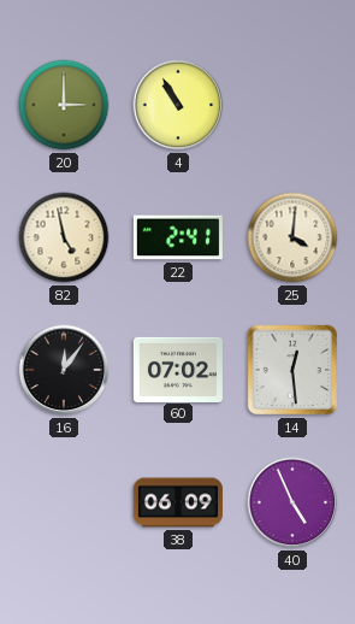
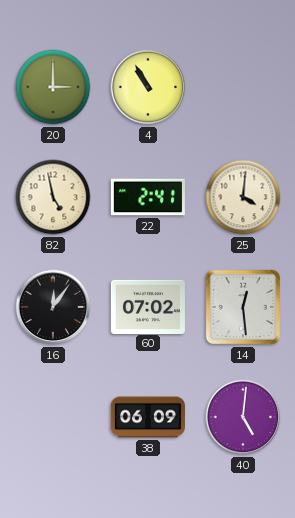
40: 4:56 -> 5:01 (243, 417)
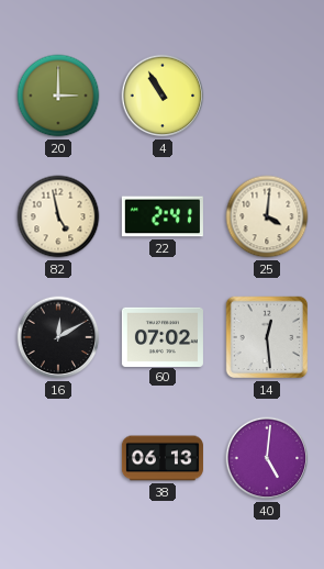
16: 12:06 -> 12:10 (58, 337)
38: 06:09 -> 06:13 (163, 458)
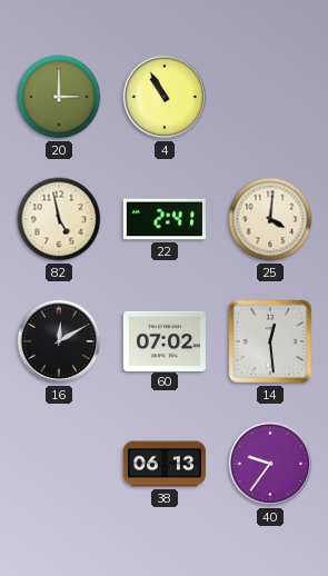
40: 5:01 -> 9:36 (270, 464)
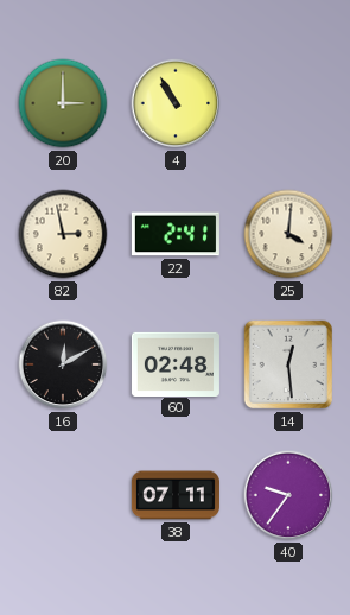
82: 4:58 -> 2:58 (63, 234)
60: 07:02 -> 02:48 (176, 363)
38: 06:13 -> 07:11 (176, 495)
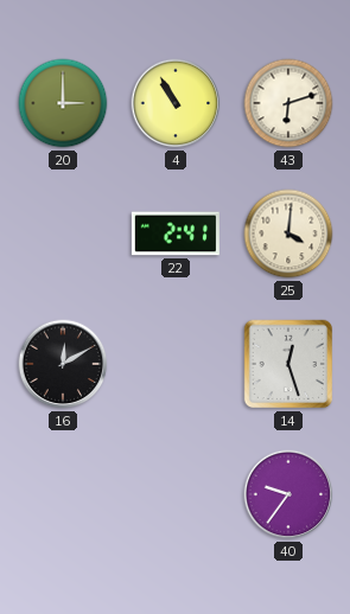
43: none -> 6:12 (288, 103)
82: 2:58 -> none (63, 234)
60: 02:48 -> none (176, 363)
14: 12:29 -> 12:27 (288, 364)
38: 07:11 -> none (176, 495)
